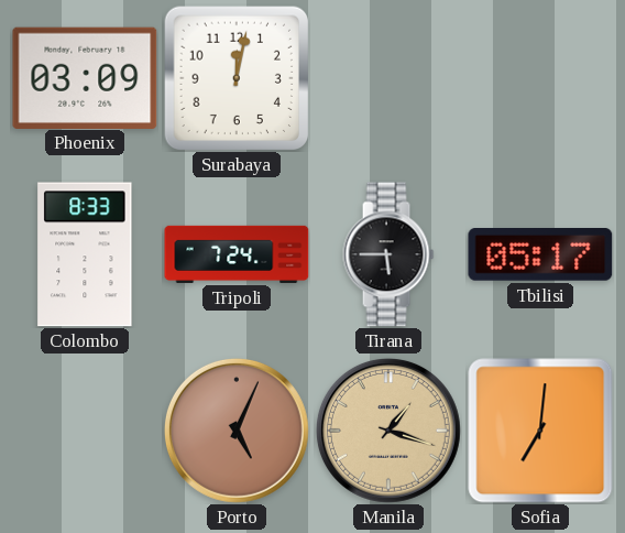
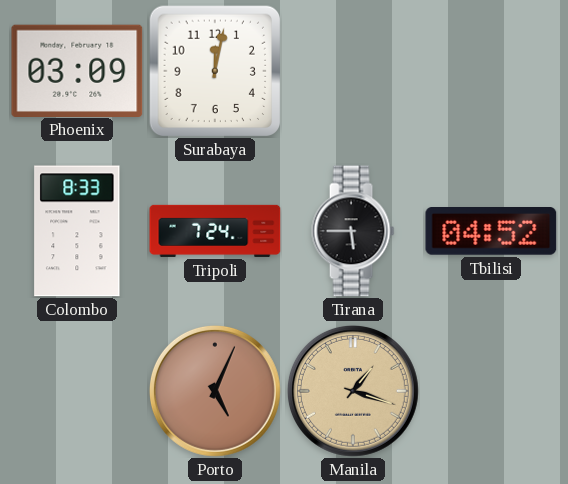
Tbilisi: 05:17 -> 04:52 (491, 232)
Sofia: 7:01 -> none (540, 431)
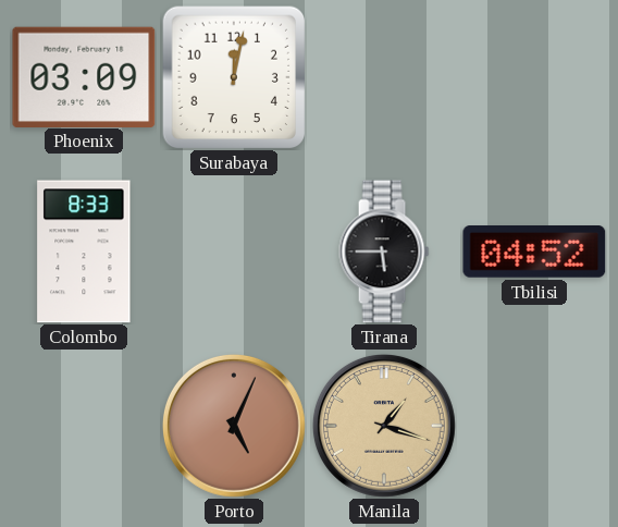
Tripoli: 7:24 -> none (215, 231)
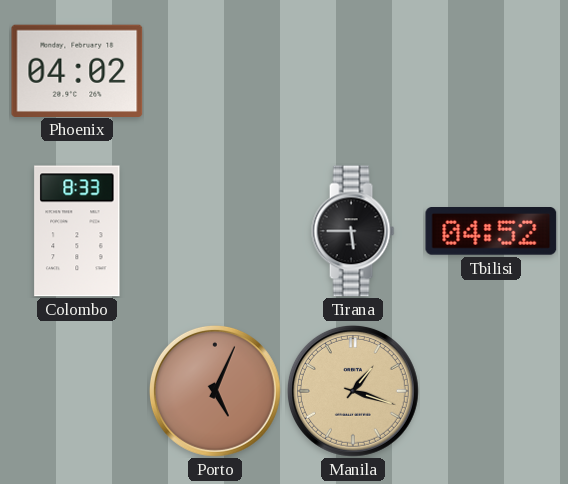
Phoenix: 03:09 -> 04:02 (77, 70)
Surabaya: 12:02 -> none (234, 77)
